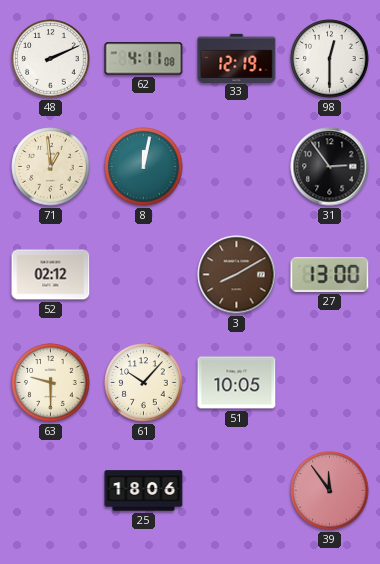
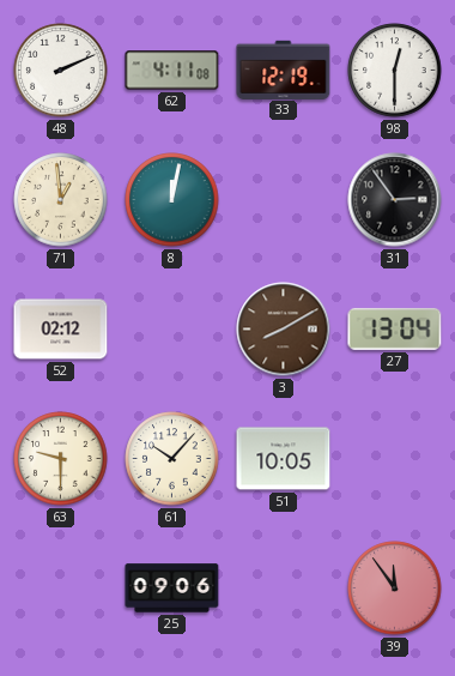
27: 13:00 -> 13:04 (395, 328)
25: 18:06 -> 09:06 (172, 589)
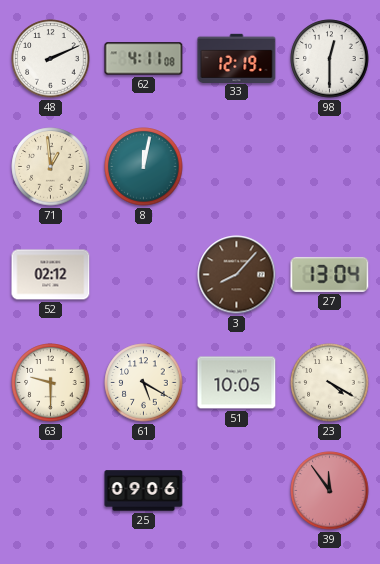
31: 2:54 -> none (395, 200)
3: 8:10 -> 8:07 (237, 275)
61: 10:07 -> 5:20 (144, 383)
23: none -> 4:20 (330, 383)
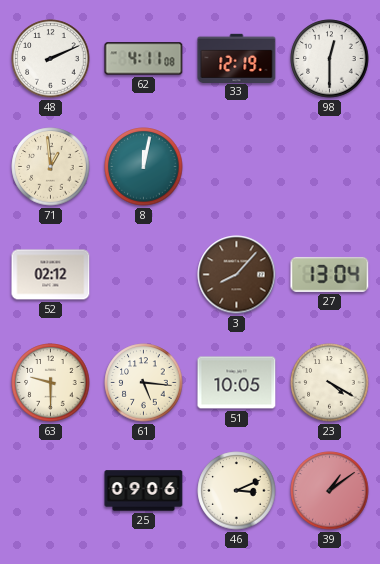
61: 5:20 -> 5:16 (144, 383)
46: none -> 3:11 (237, 491)
39: 11:54 -> 1:09 (330, 491)
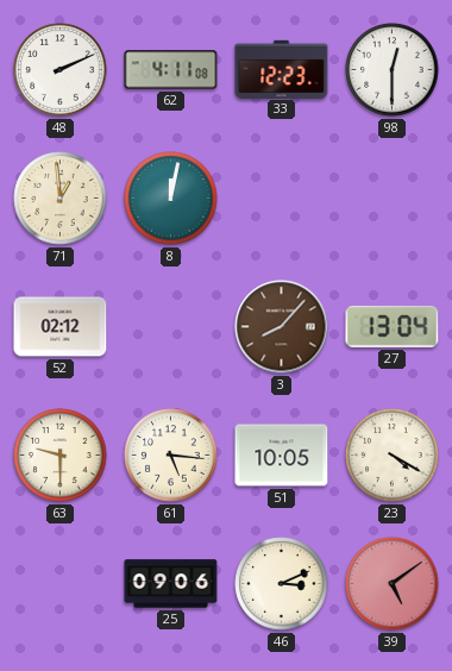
33: 12:19 -> 12:23 (282, 69)
39: 1:09 -> 5:09 (393, 584)
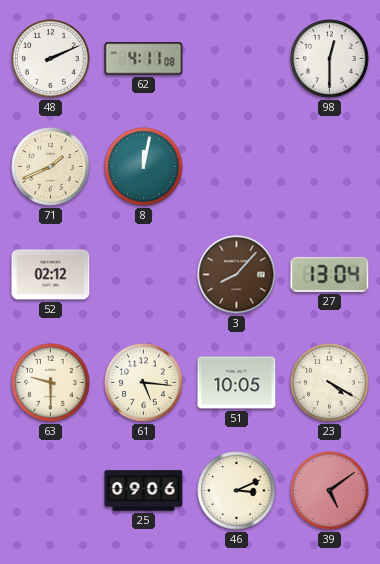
33: 12:23 -> none (282, 69)
71: 12:59 -> 1:41 (51, 167)
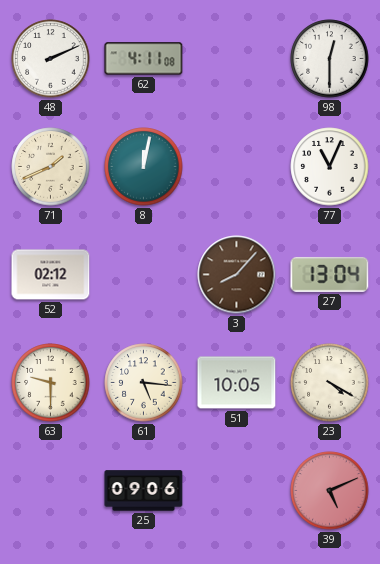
77: none -> 11:04 (330, 167)
46: 3:11 -> none (237, 491)
39: 5:09 -> 5:11 (330, 491)
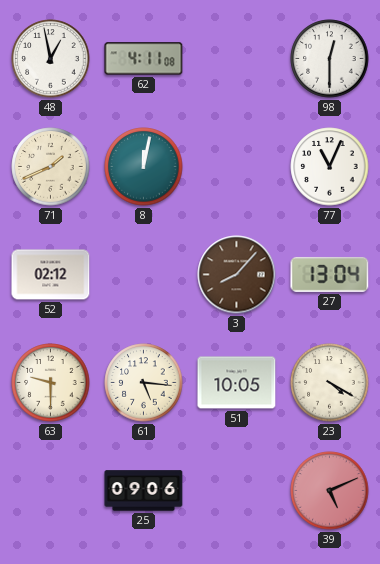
48: 2:11 -> 12:58 (51, 59)
